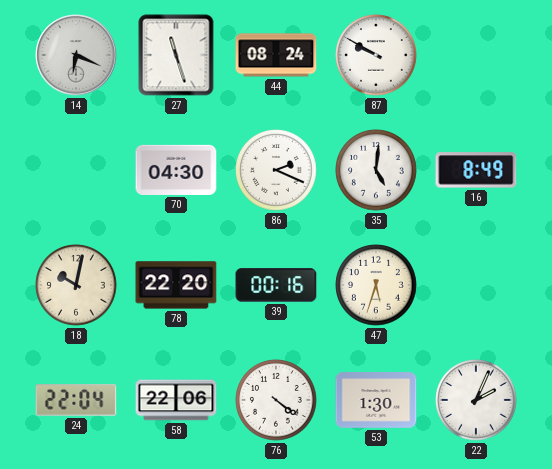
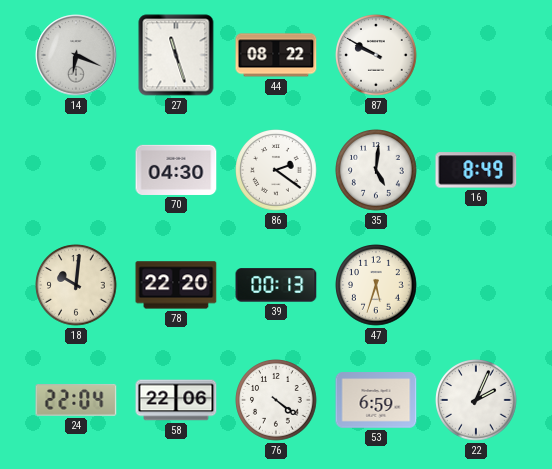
44: 08:24 -> 08:22 (276, 55)
86: 2:19 -> 2:21 (276, 170)
18: 10:02 -> 10:01 (76, 285)
39: 00:16 -> 00:13 (276, 285)
53: 1:30 -> 6:59 (376, 400)
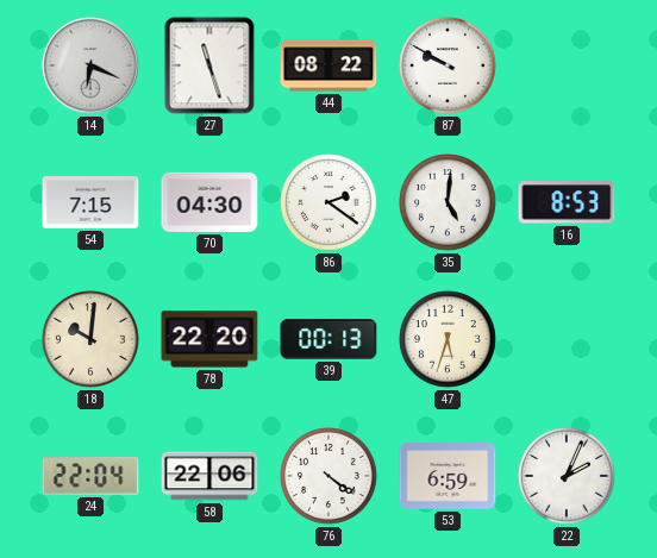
54: none -> 7:15 (90, 203)
16: 8:49 -> 8:53 (567, 202)
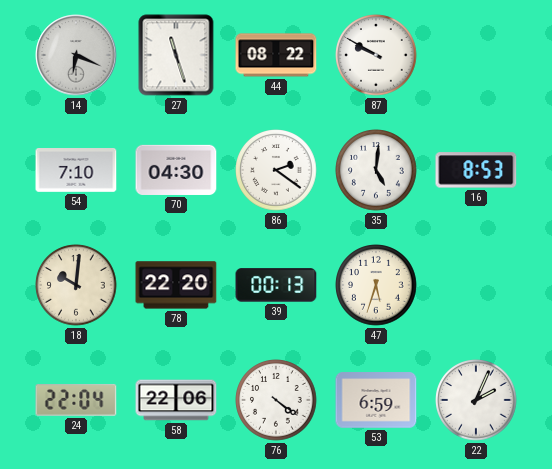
54: 7:15 -> 7:10 (76, 171)
